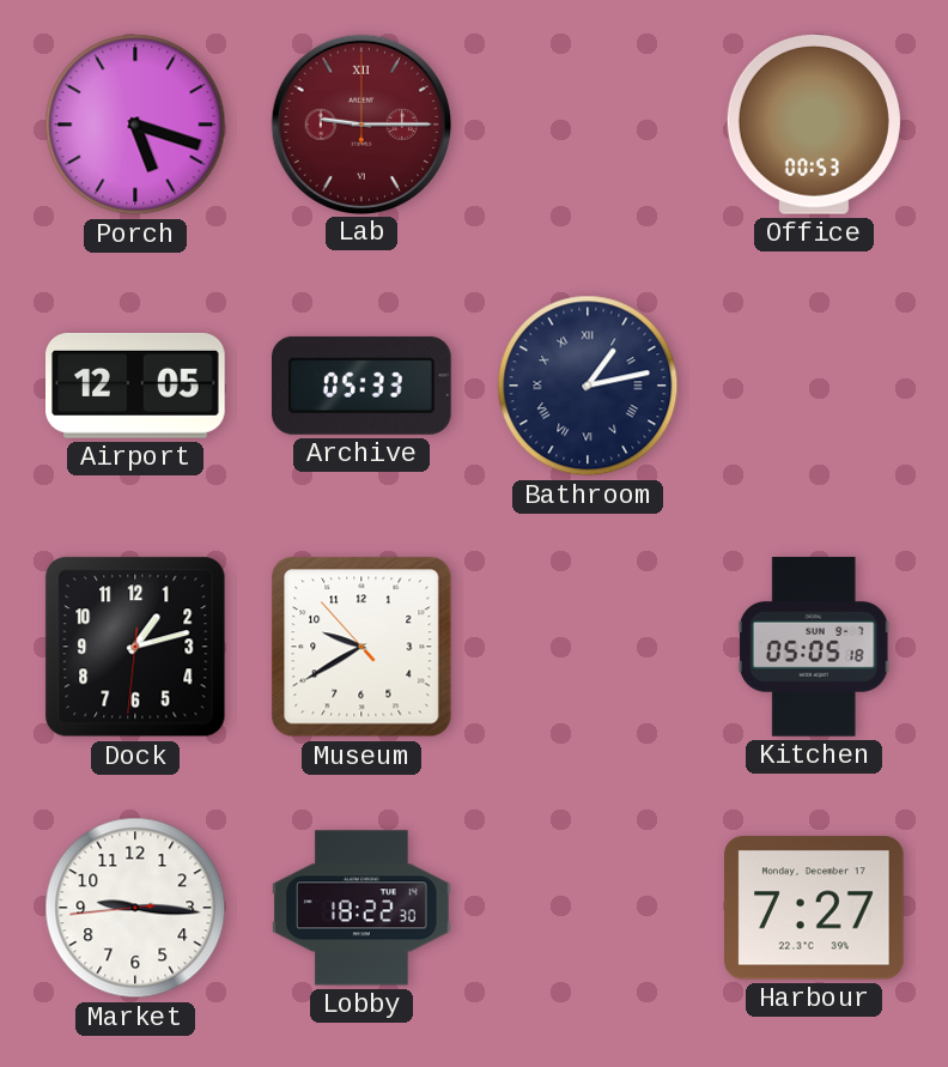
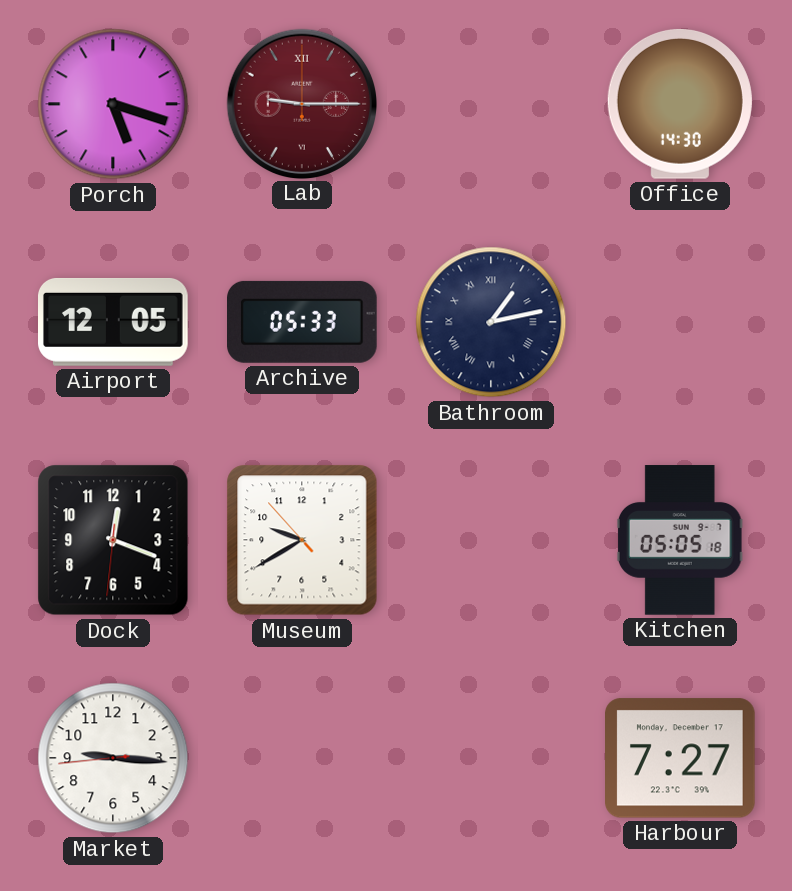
Office: 00:53 -> 14:30 (680, 104)
Dock: 1:12 -> 12:18 (113, 540)
Lobby: 18:22 -> none (361, 908)
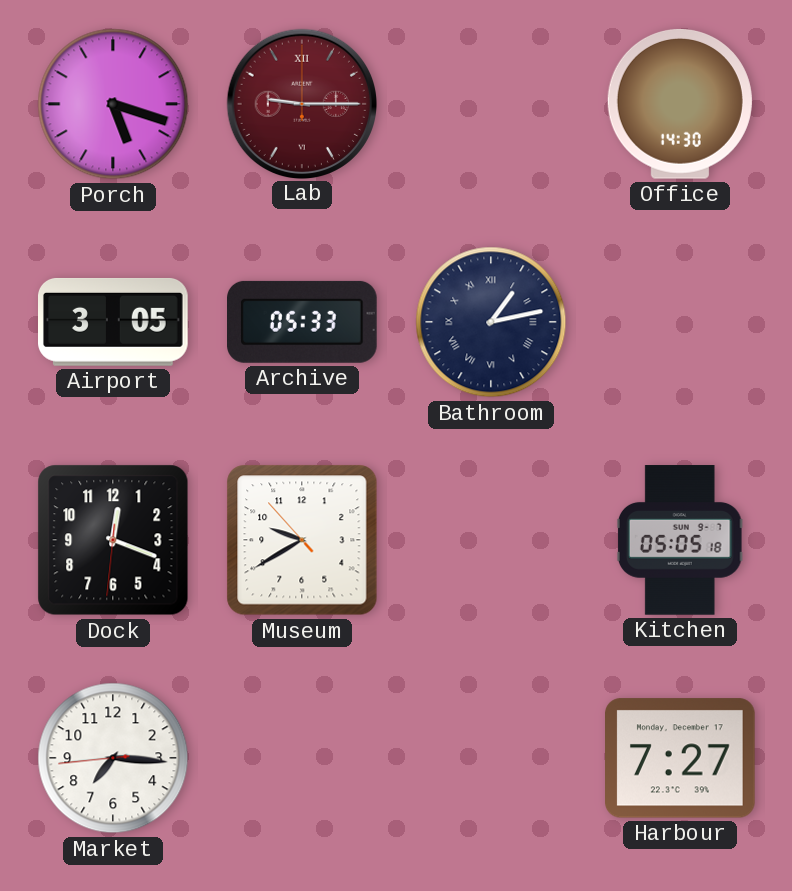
Airport: 12:05 -> 3:05 (113, 322)
Market: 9:15 -> 7:15 (113, 758)
